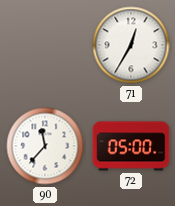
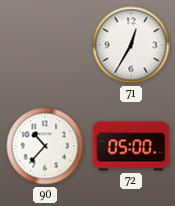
90: 11:37 -> 10:37 (45, 146)
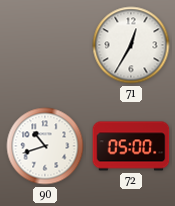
90: 10:37 -> 10:42 (45, 146)
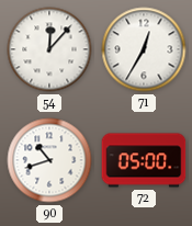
54: none -> 12:07 (49, 49)
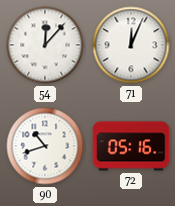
71: 12:35 -> 12:04 (131, 45)
72: 05:00 -> 05:16 (131, 146)
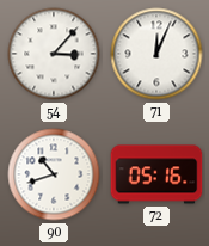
54: 12:07 -> 3:07 (54, 54)
